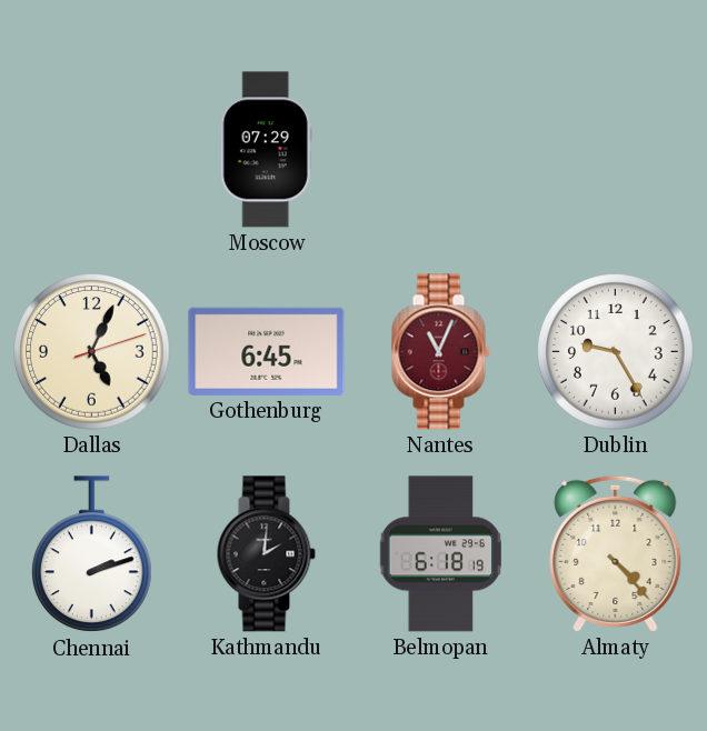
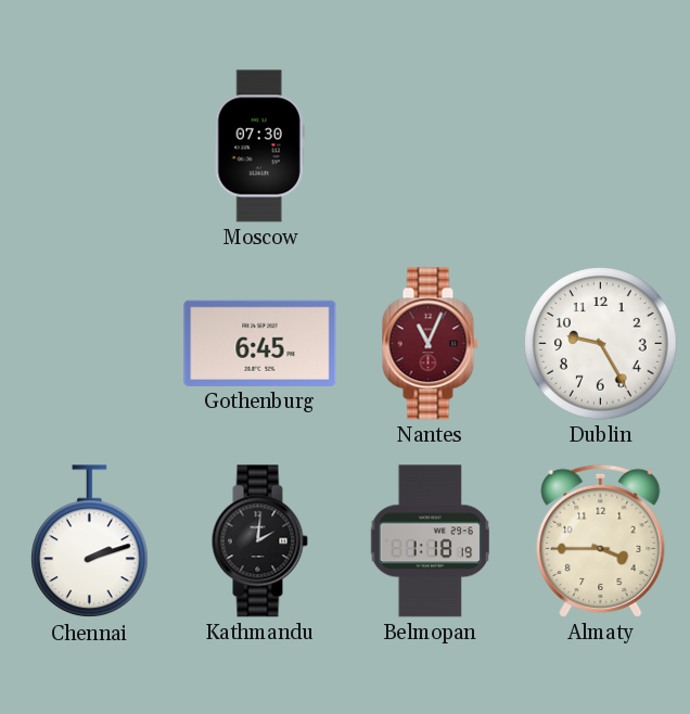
Moscow: 07:29 -> 07:30 (259, 146)
Dallas: 5:04 -> none (92, 352)
Belmopan: 6:18 -> 1:18 (430, 541)
Almaty: 4:23 -> 3:45 (601, 540)
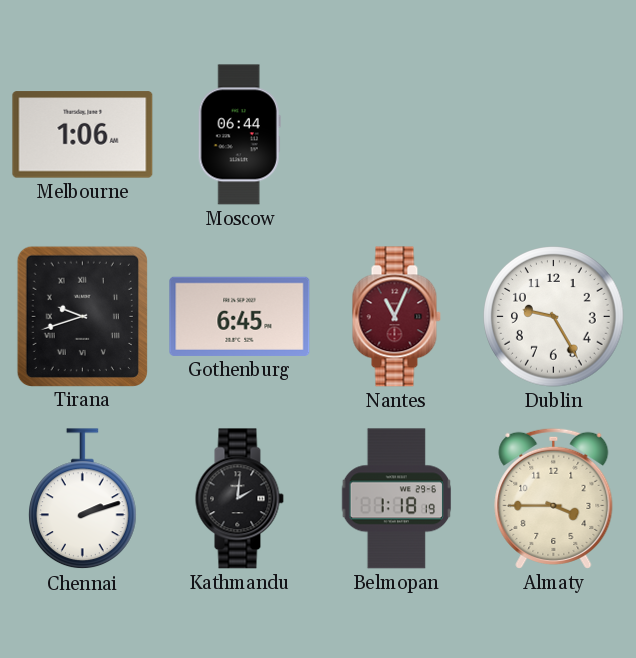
Melbourne: none -> 1:06 (83, 135)
Moscow: 07:30 -> 06:44 (239, 135)
Tirana: none -> 9:42 (82, 316)
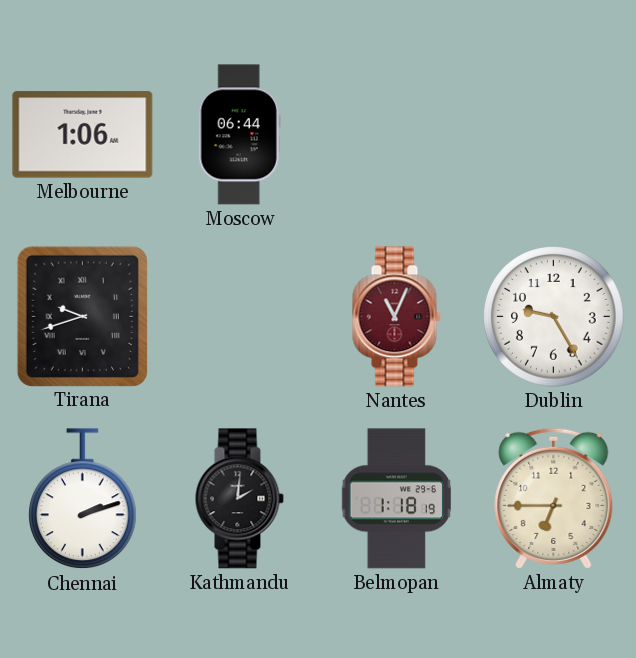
Gothenburg: 6:45 -> none (240, 316)
Almaty: 3:45 -> 6:45 (554, 498)
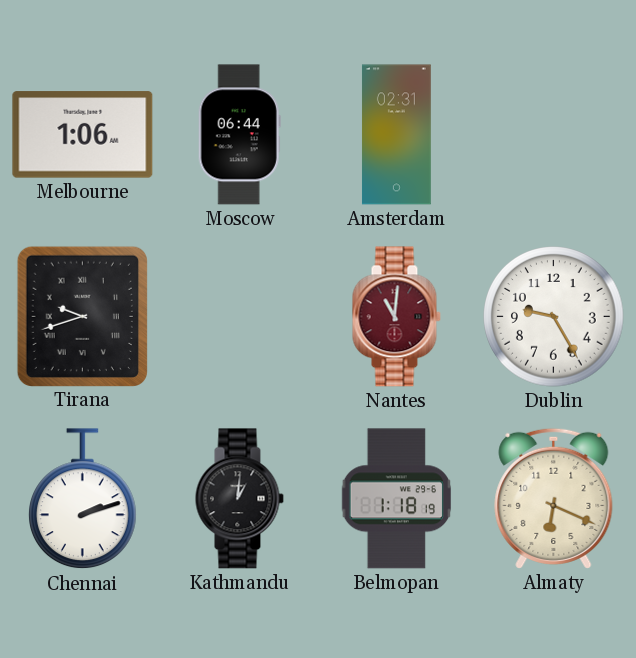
Amsterdam: none -> 02:31 (396, 135)
Nantes: 11:04 -> 11:01 (396, 317)
Kathmandu: 2:01 -> 1:01 (239, 499)
Almaty: 6:45 -> 6:19 (554, 498)
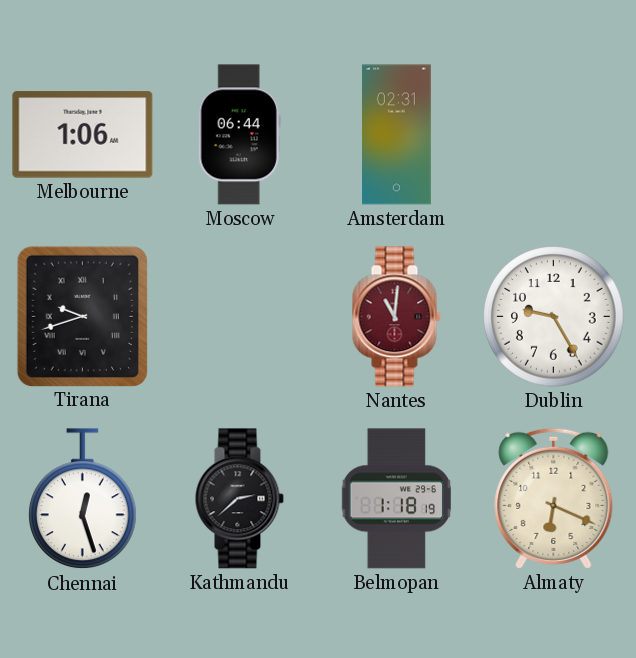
Chennai: 2:12 -> 12:27 (83, 499)
Kathmandu: 1:01 -> 2:38 (239, 499)
